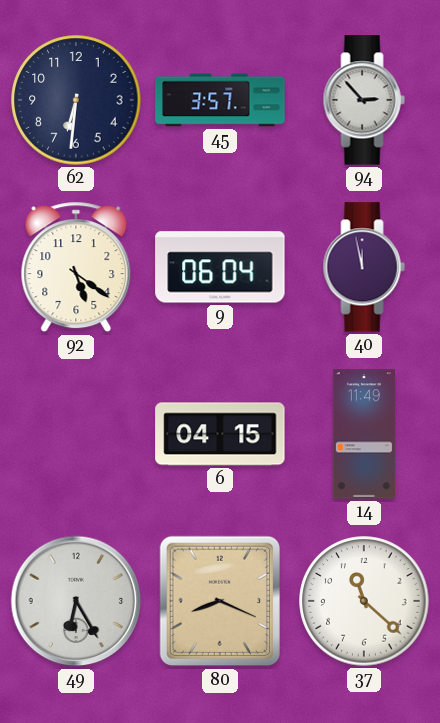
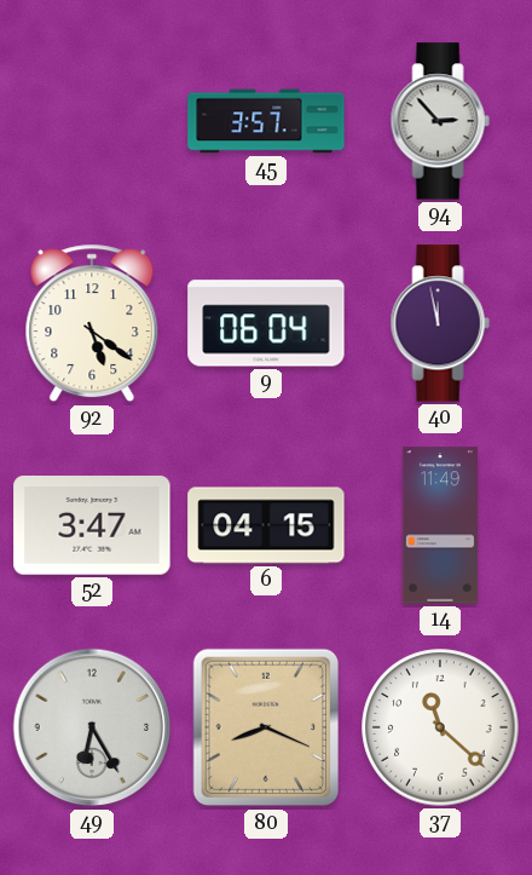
62: 6:31 -> none (76, 100)
52: none -> 3:47 (92, 525)
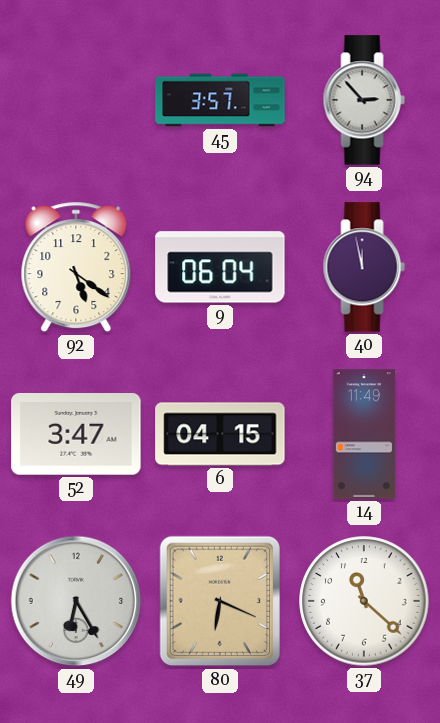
80: 8:19 -> 6:19 (220, 601)
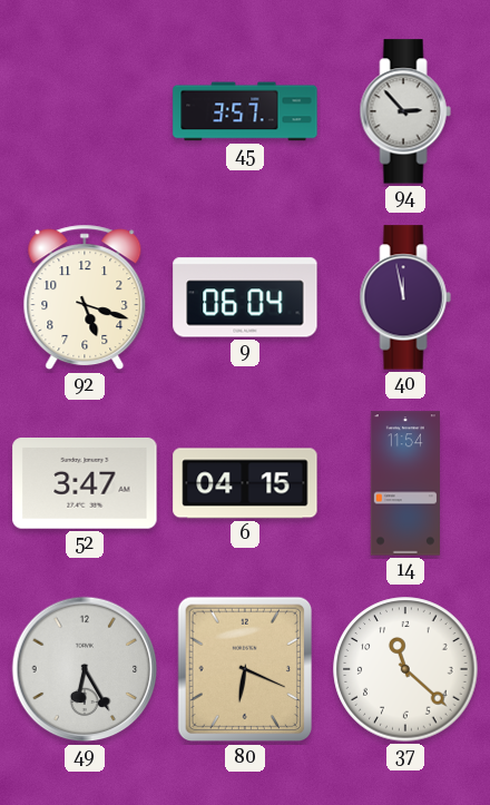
92: 5:21 -> 5:18 (85, 297)
14: 11:49 -> 11:54 (405, 483)
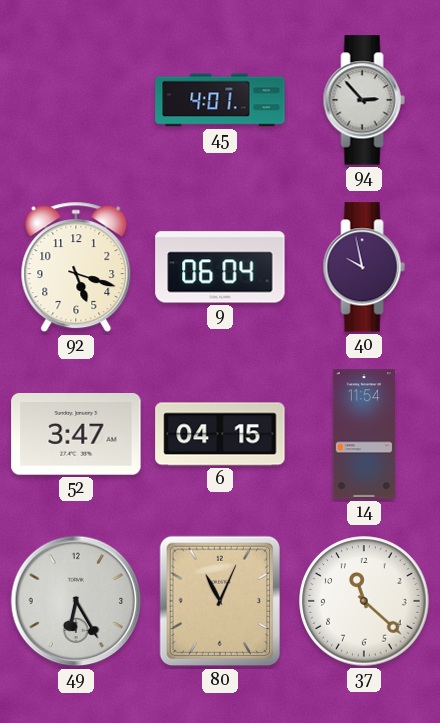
45: 3:57 -> 4:01 (220, 100)
40: 11:58 -> 9:58 (364, 267)
80: 6:19 -> 11:04 (220, 601)
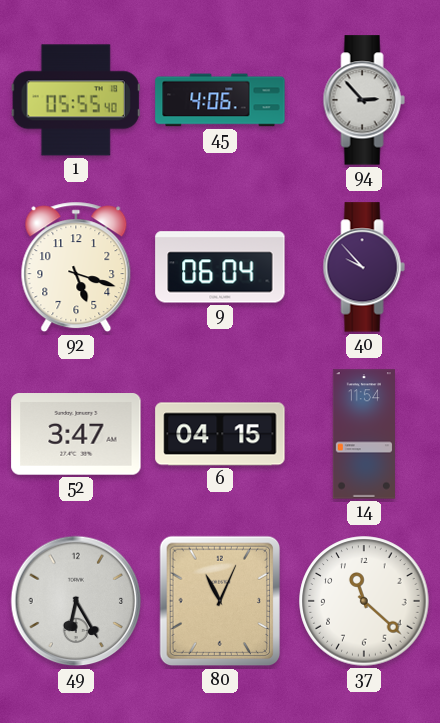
1: none -> 05:55 (76, 100)
45: 4:01 -> 4:06 (220, 100)
40: 9:58 -> 9:53 (364, 267)
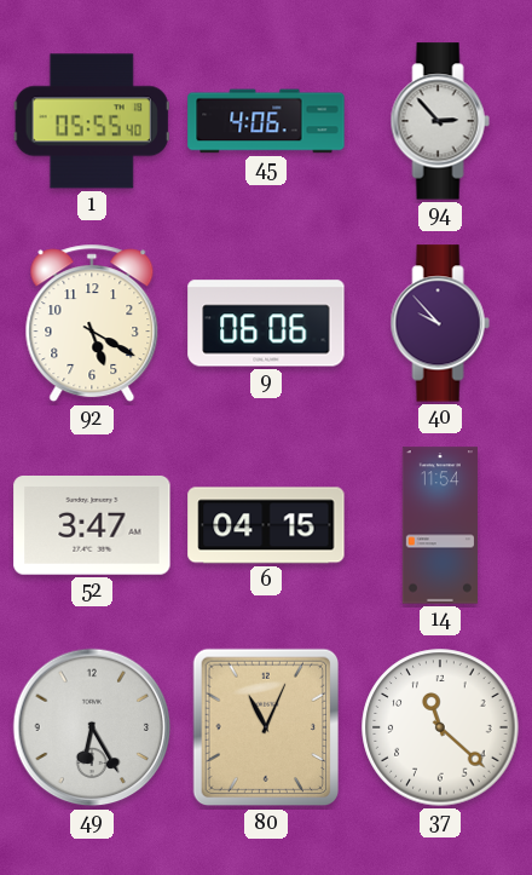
92: 5:18 -> 5:20 (92, 323)
9: 06:04 -> 06:06 (266, 323)
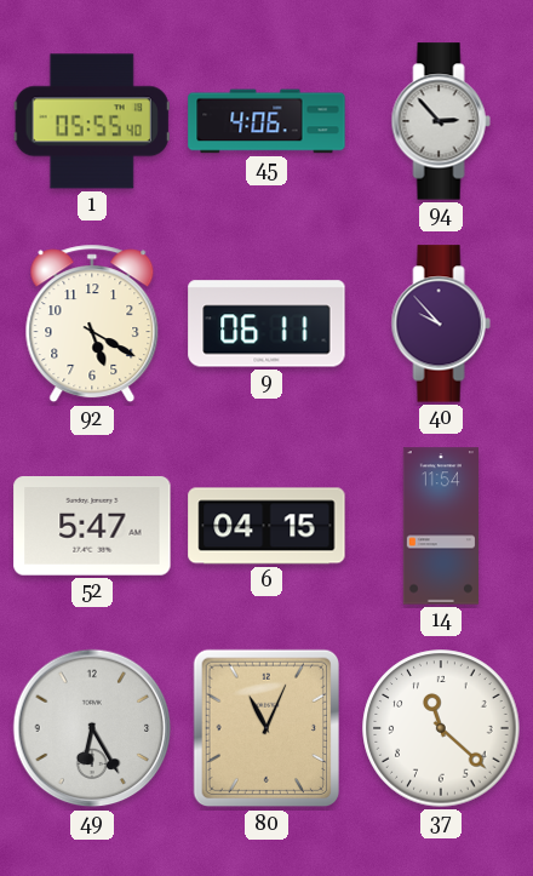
9: 06:06 -> 06:11 (266, 324)
52: 3:47 -> 5:47 (92, 526)
